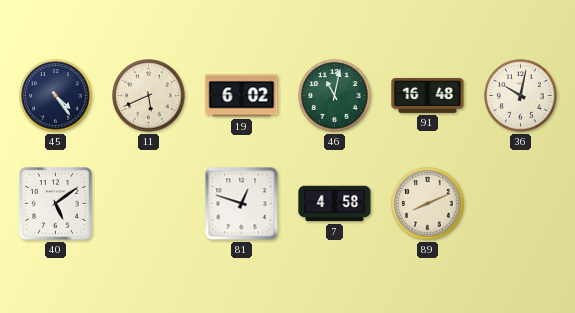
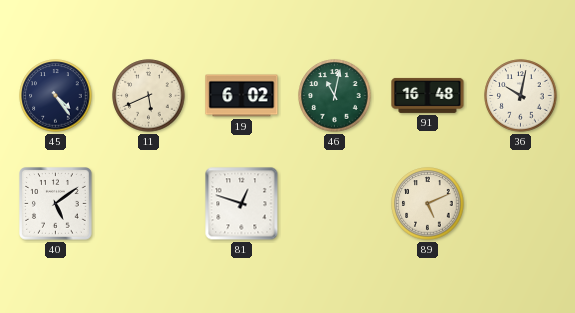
7: 4:58 -> none (335, 204)
89: 8:11 -> 5:11 (428, 204)
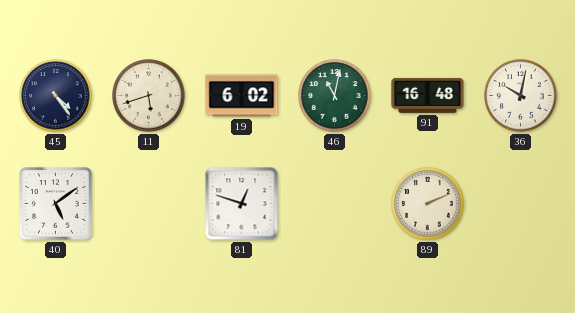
11: 5:41 -> 5:42 (149, 96)
89: 5:11 -> 2:11 (428, 204)
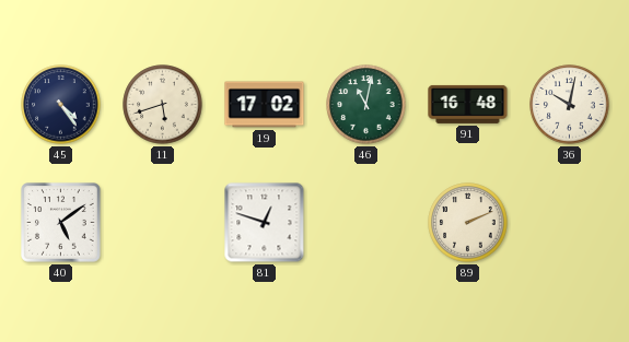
19: 6:02 -> 17:02 (265, 105)
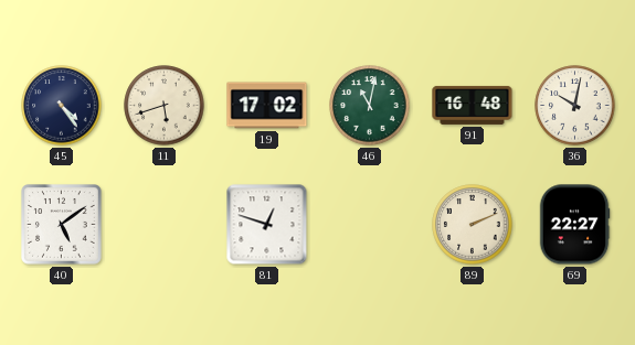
69: none -> 22:27 (574, 225)
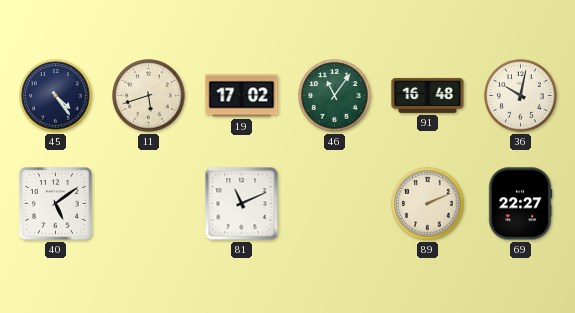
46: 11:02 -> 11:06 (335, 96)
81: 12:48 -> 11:11 (242, 204)
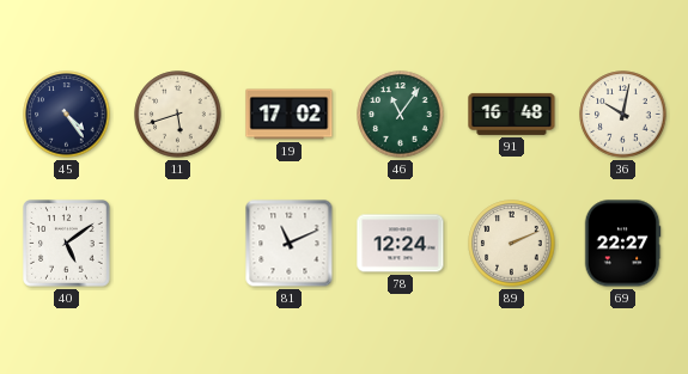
78: none -> 12:24 (401, 244)
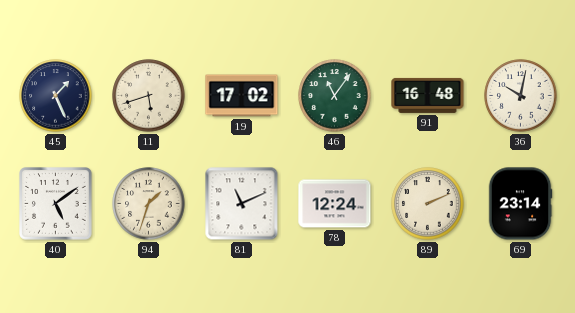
45: 4:24 -> 1:26 (56, 96)
94: none -> 1:33 (149, 204)
69: 22:27 -> 23:14 (520, 204)
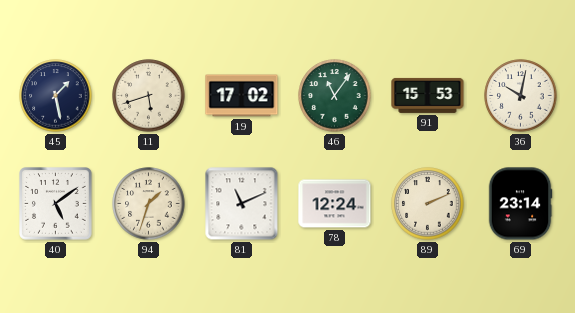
45: 1:26 -> 1:28 (56, 96)
91: 16:48 -> 15:53 (428, 95)
